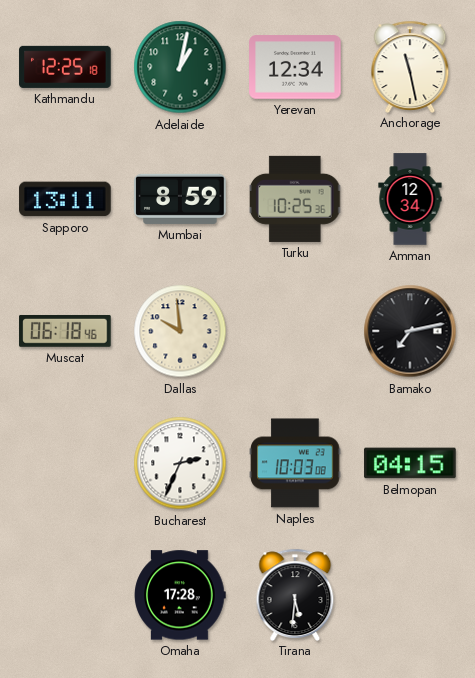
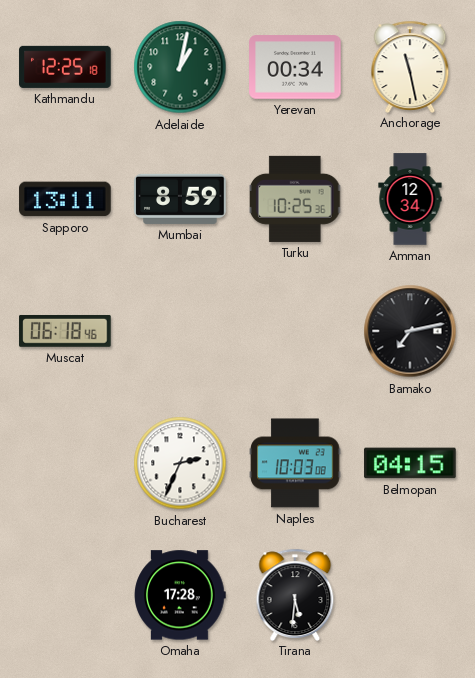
Yerevan: 12:34 -> 00:34 (295, 67)
Dallas: 9:59 -> none (180, 331)
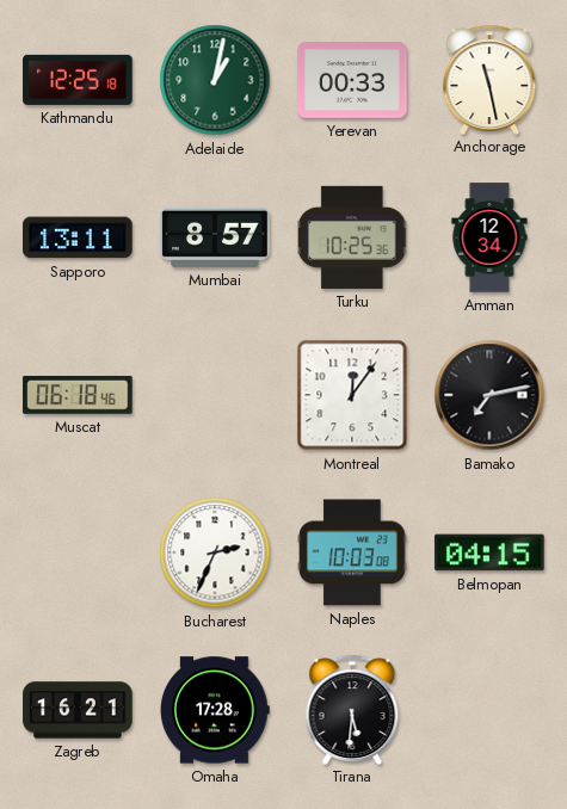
Yerevan: 00:34 -> 00:33 (352, 80)
Mumbai: 8:59 -> 8:57 (215, 237)
Montreal: none -> 12:06 (352, 395)
Zagreb: none -> 16:21 (78, 710)
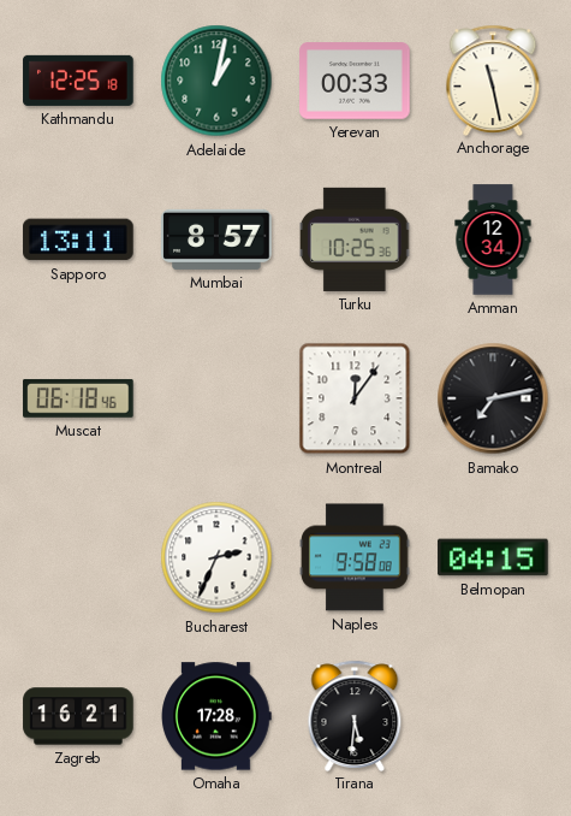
Naples: 10:03 -> 9:58 (355, 557)
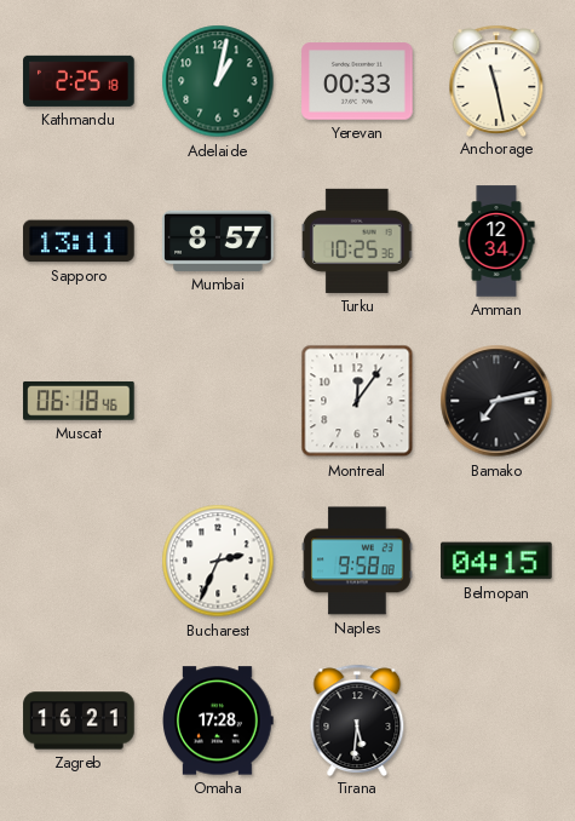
Kathmandu: 12:25 -> 2:25 (79, 81)
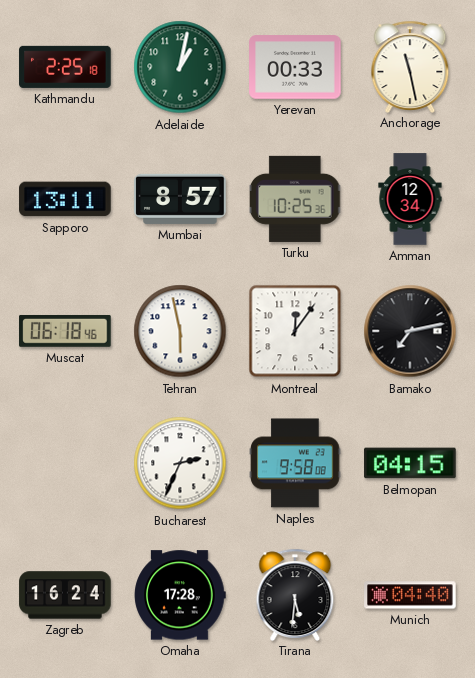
Tehran: none -> 5:58 (180, 331)
Zagreb: 16:21 -> 16:24 (65, 595)
Munich: none -> 04:40 (410, 595)
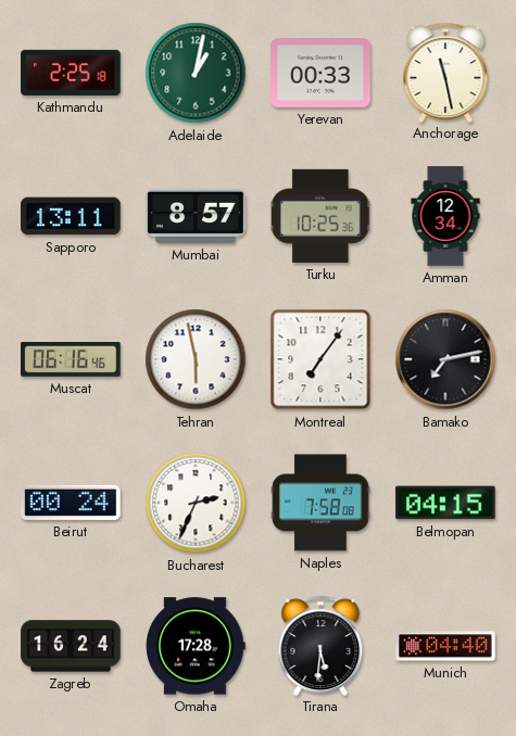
Muscat: 06:18 -> 06:16 (71, 359)
Montreal: 12:06 -> 7:06 (320, 359)
Beirut: none -> 00:24 (71, 503)
Naples: 9:58 -> 7:58 (320, 503)
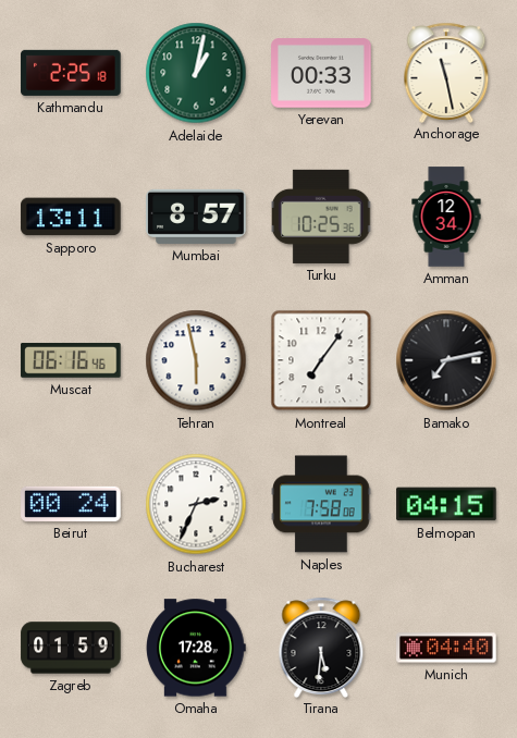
Zagreb: 16:24 -> 01:59 (71, 648)
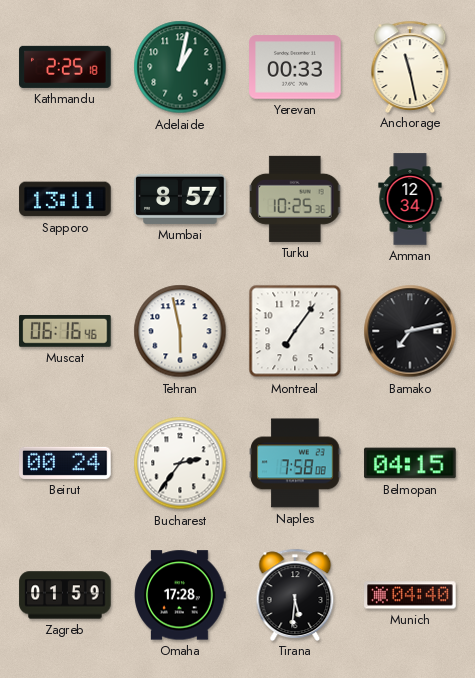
Bucharest: 2:34 -> 2:36 (180, 463)
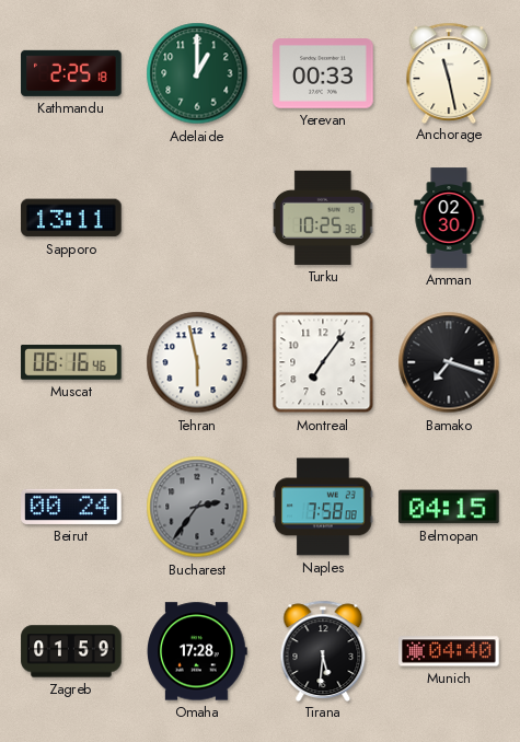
Adelaide: 1:02 -> 1:00 (197, 73)
Mumbai: 8:57 -> none (180, 199)
Amman: 12:34 -> 02:30 (449, 218)
Bamako: 7:13 -> 7:18 (449, 362)
Bucharest dial: white -> grey (197, 507)
